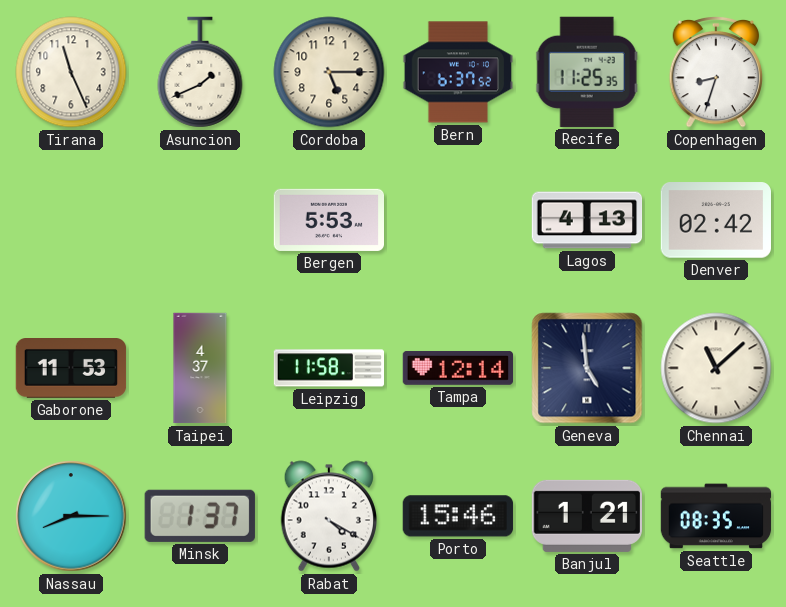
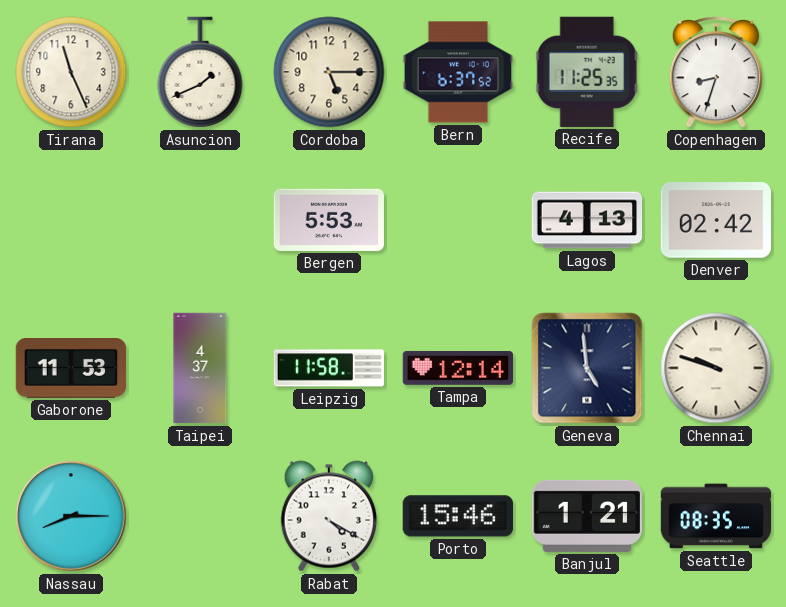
Chennai: 11:08 -> 9:48 (716, 368)
Minsk: 1:37 -> none (200, 516)
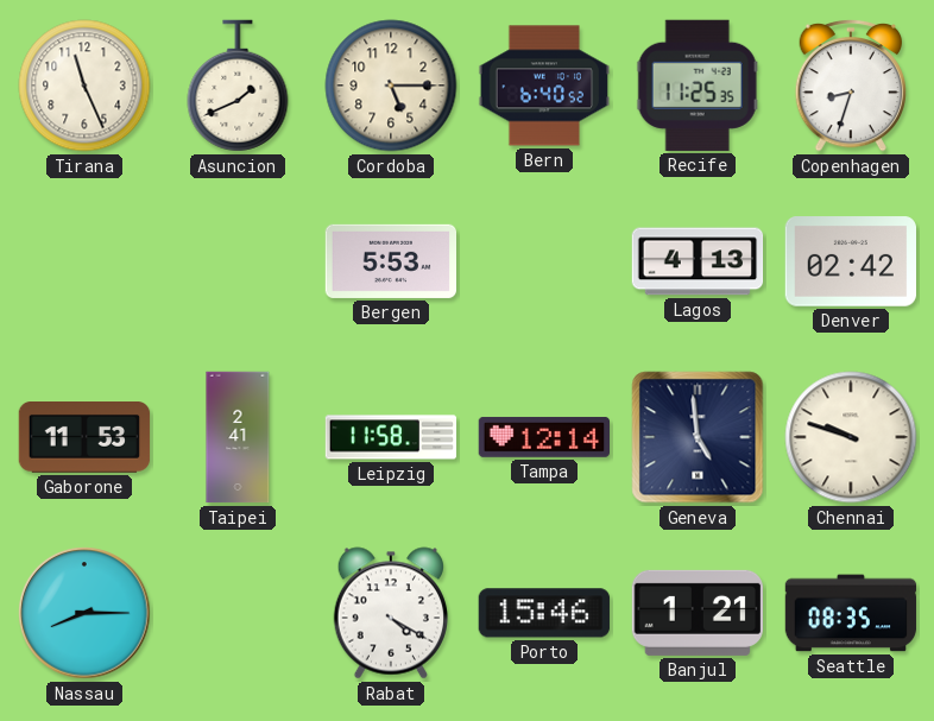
Bern: 6:37 -> 6:40 (544, 86)
Taipei: 4:37 -> 2:41 (238, 437)
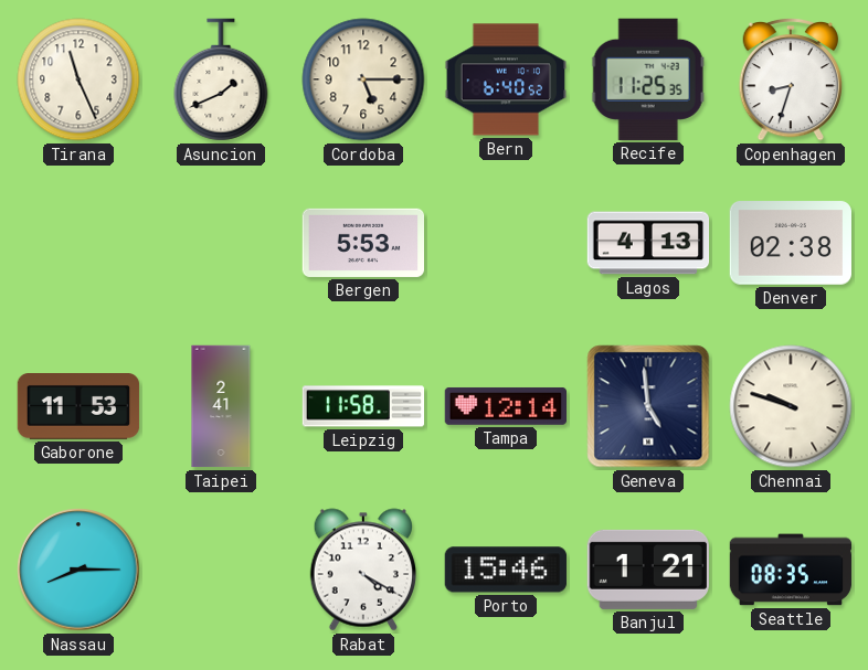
Denver: 02:42 -> 02:38 (790, 243)
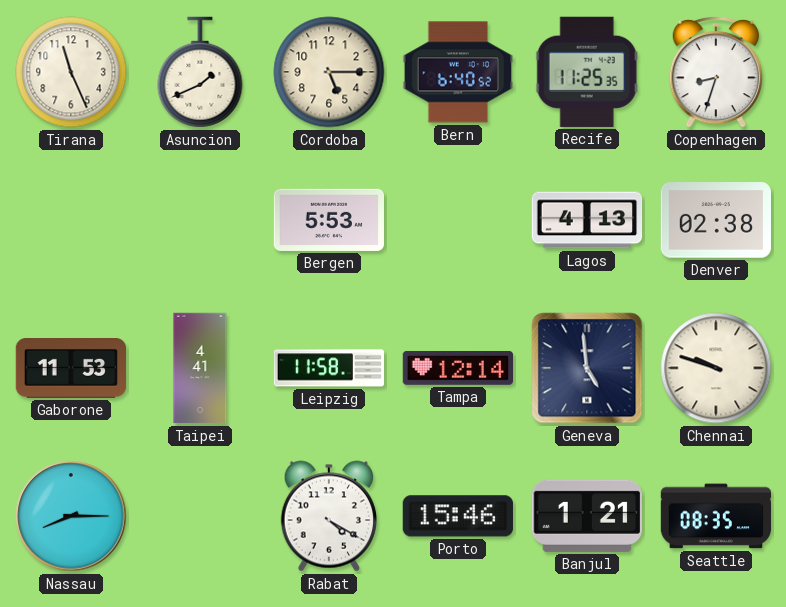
Taipei: 2:41 -> 4:41 (200, 368)
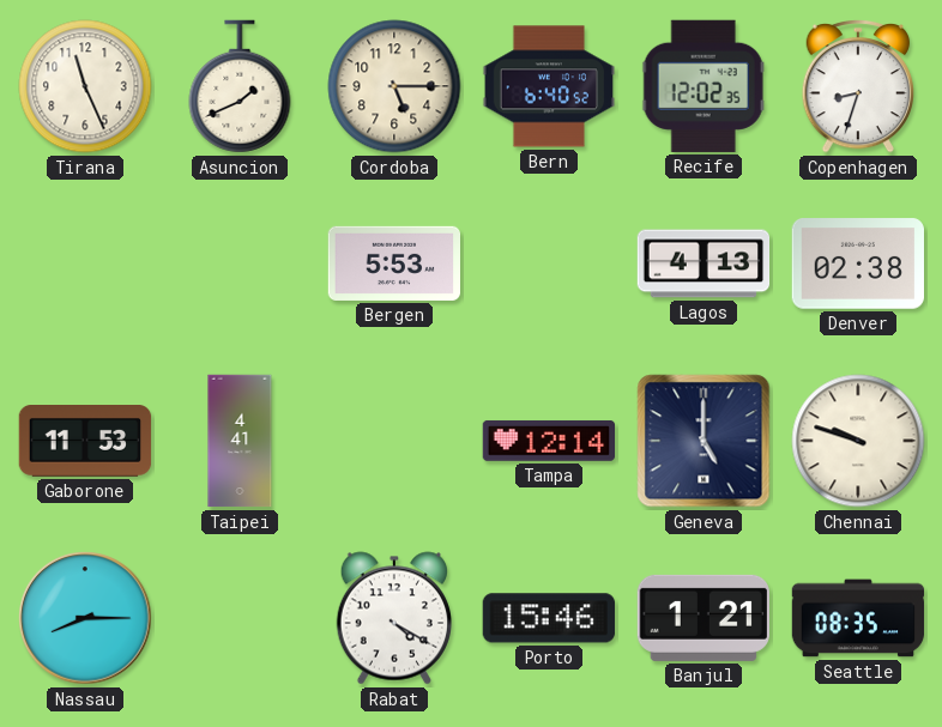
Recife: 11:25 -> 12:02 (704, 86)
Leipzig: 11:58 -> none (329, 368)
Geneva: 4:59 -> 5:00 (704, 441)
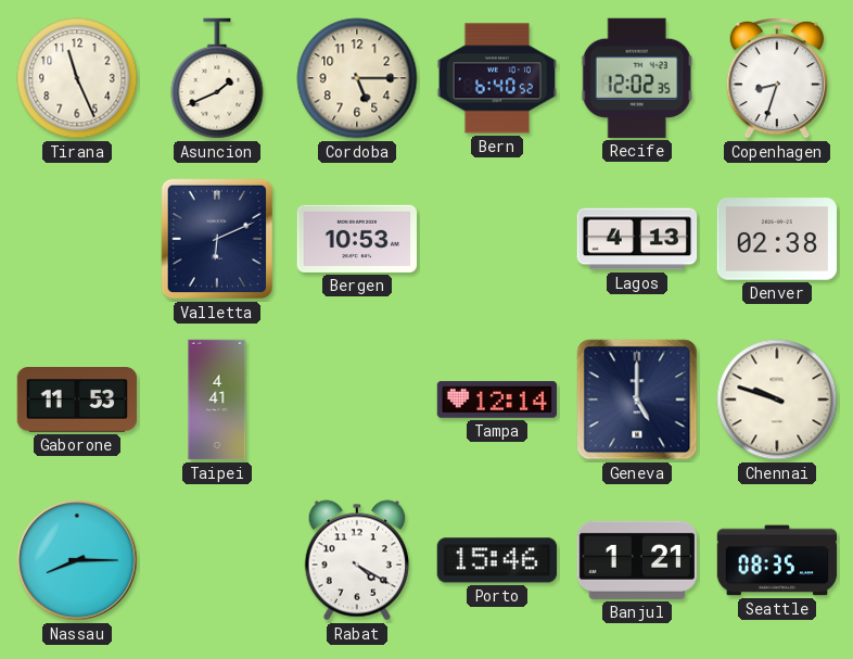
Valletta: none -> 6:11 (216, 239)
Bergen: 5:53 -> 10:53 (357, 239)
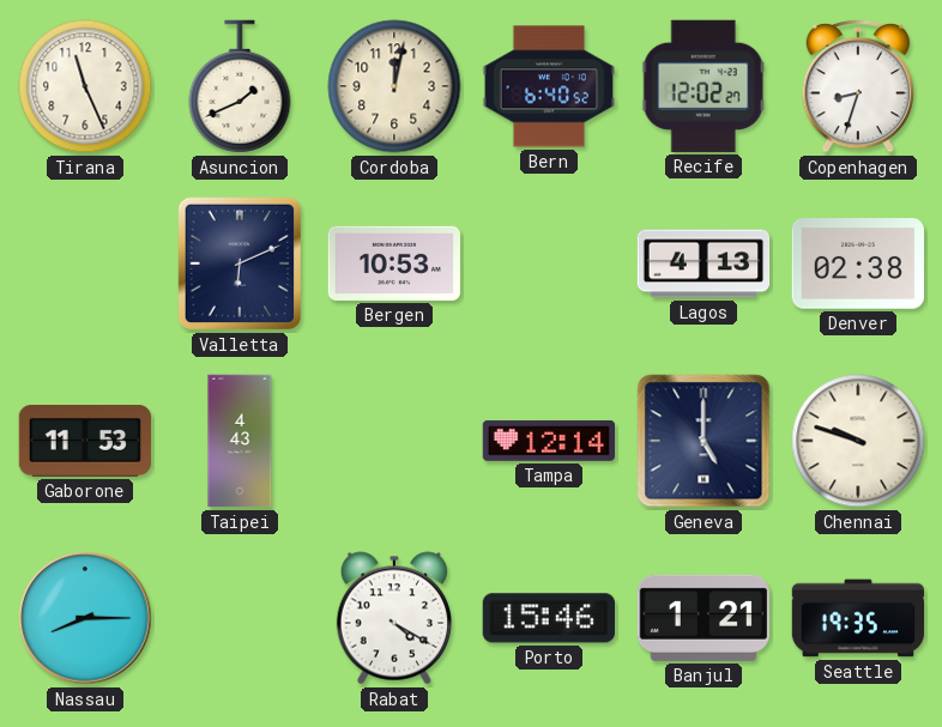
Cordoba: 5:15 -> 12:02 (394, 86)
Recife: 12:02:35 -> 12:02:27 (704, 86)
Taipei: 4:41 -> 4:43 (240, 441)
Seattle: 08:35 -> 19:35 (858, 618)
